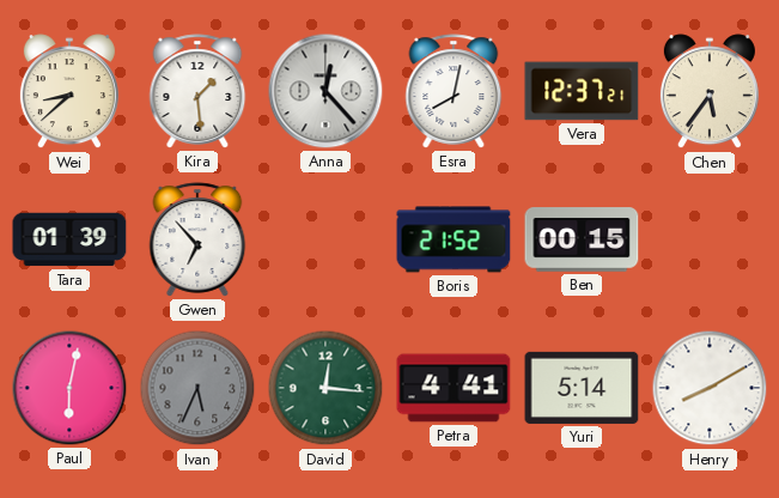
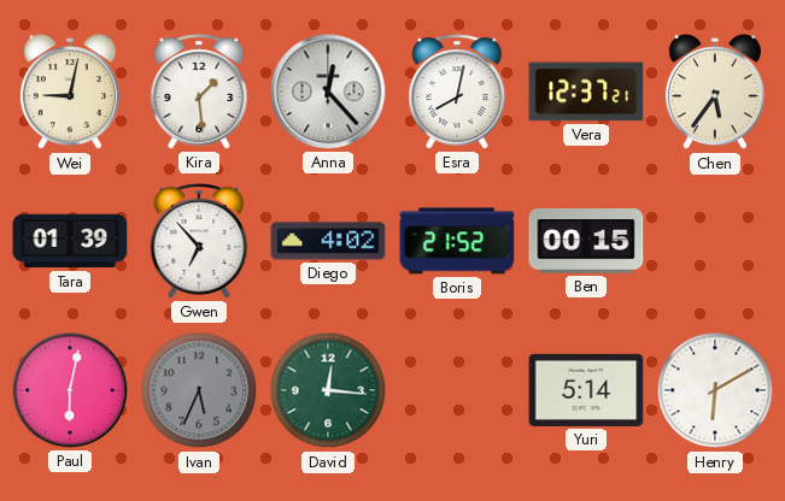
Wei: 8:38 -> 9:02 (70, 93)
Diego: none -> 4:02 (328, 241)
Petra: 4:41 -> none (454, 388)
Henry: 8:10 -> 6:10 (715, 390)
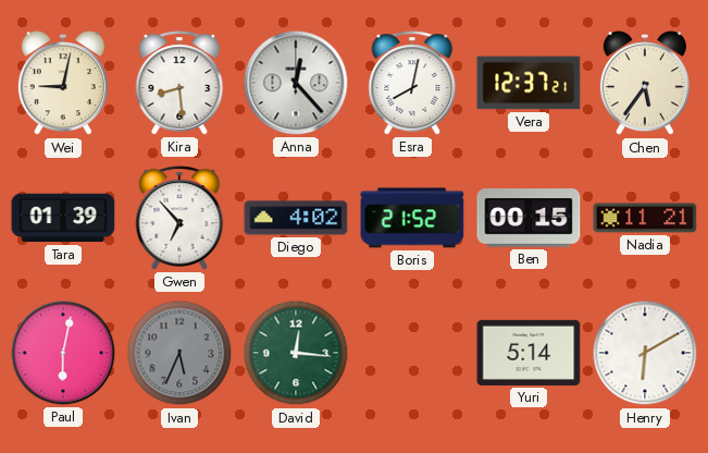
Kira: 1:29 -> 8:29 (179, 83)
Nadia: none -> 11:21 (645, 218)
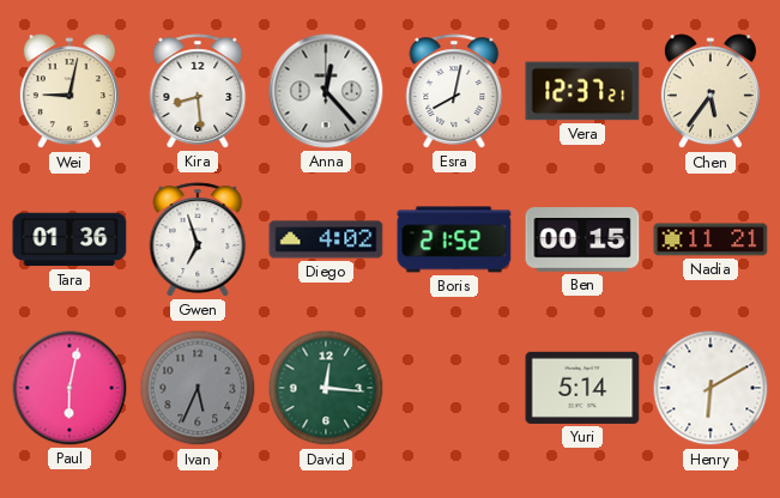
Tara: 01:39 -> 01:36 (69, 239)
Gwen: 6:53 -> 6:57 (198, 239)
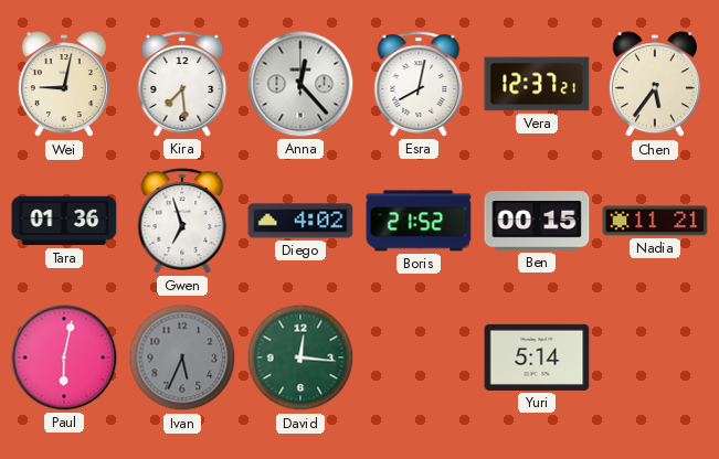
Kira: 8:29 -> 7:29 (182, 84)
Henry: 6:10 -> none (711, 388)
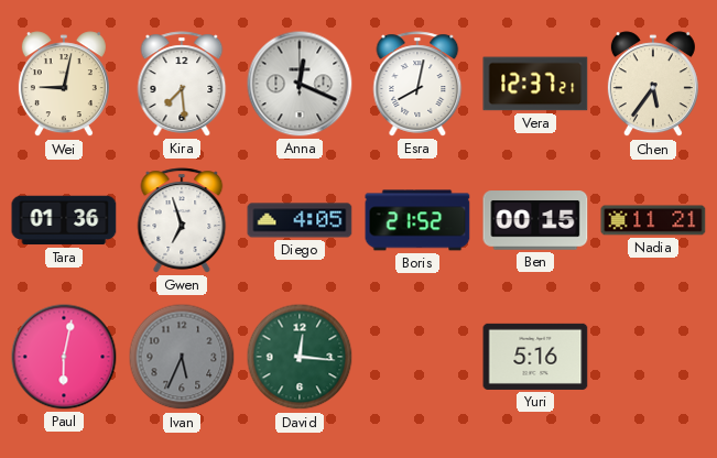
Anna: 12:23 -> 12:19 (300, 84)
Diego: 4:02 -> 4:05 (300, 220)
Yuri: 5:14 -> 5:16 (535, 357)
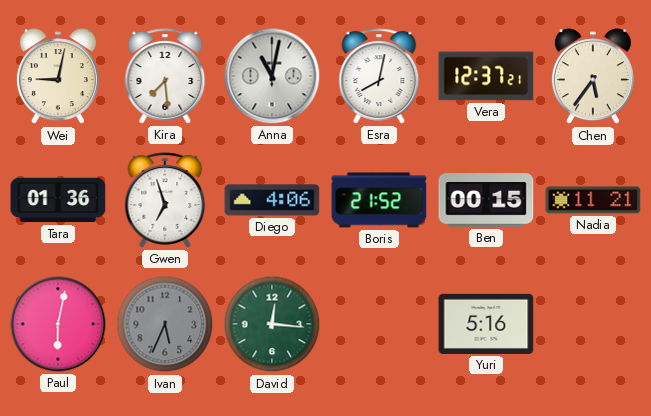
Anna: 12:19 -> 11:02 (272, 76)
Diego: 4:05 -> 4:06 (272, 200)
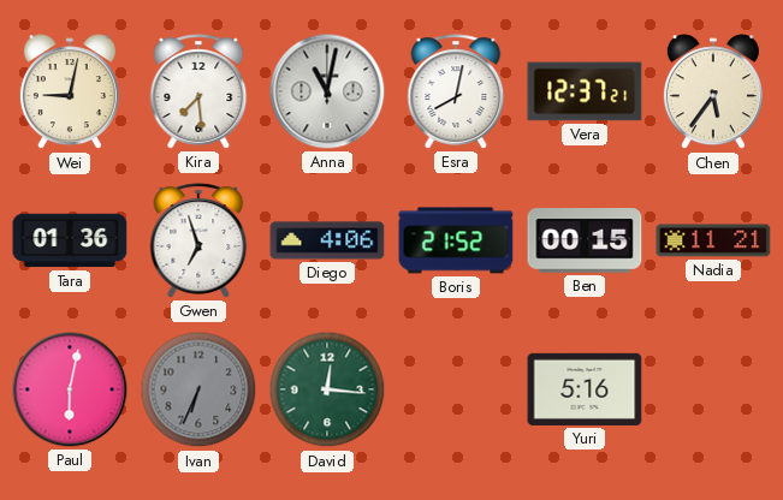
Ivan: 5:34 -> 6:34 (198, 389)
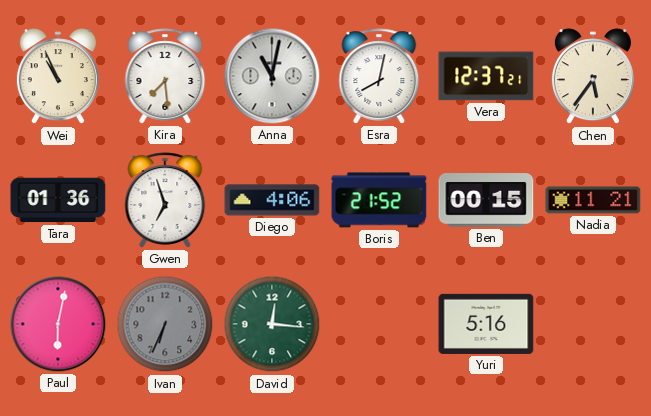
Wei: 9:02 -> 10:56 (58, 77)
